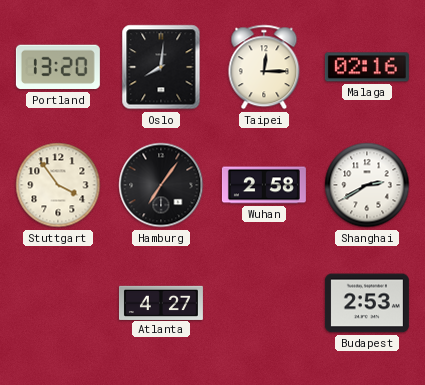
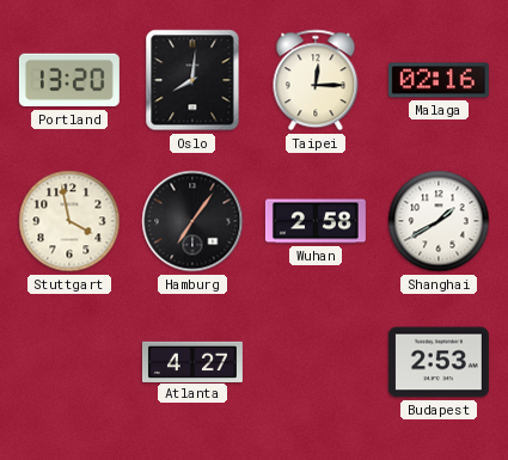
Stuttgart: 3:54 -> 3:58 (69, 221)
Shanghai: 2:40 -> 1:40 (439, 221)
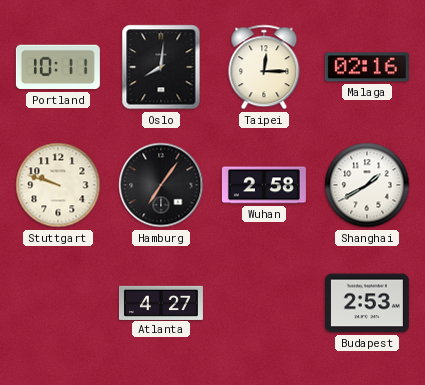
Portland: 13:20 -> 10:11 (58, 67)
Stuttgart: 3:58 -> 9:48 (58, 185)
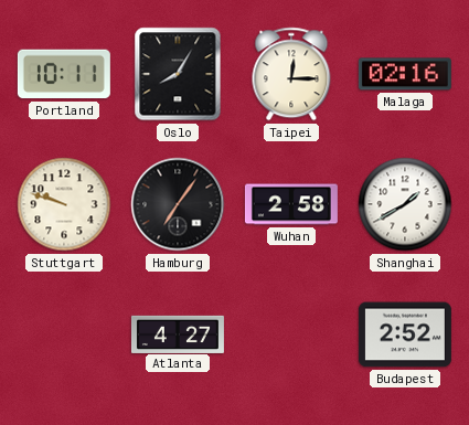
Oslo: 8:01 -> 8:05 (178, 74)
Budapest: 2:53 -> 2:52 (405, 334)
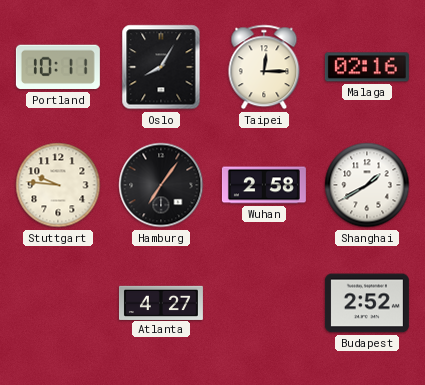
Stuttgart: 9:48 -> 9:46 (58, 185)
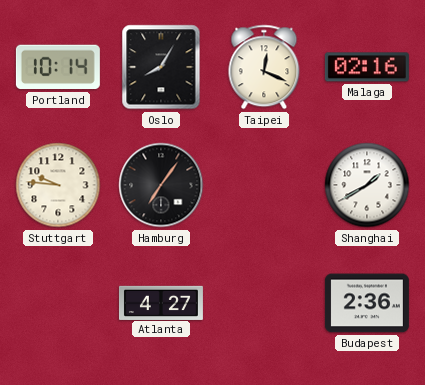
Portland: 10:11 -> 10:14 (58, 67)
Taipei: 12:15 -> 12:19 (264, 67)
Wuhan: 2:58 -> none (264, 185)
Budapest: 2:52 -> 2:36 (367, 303)
